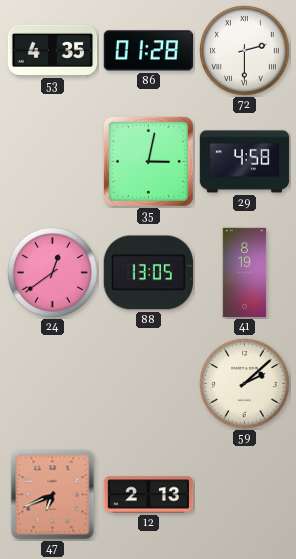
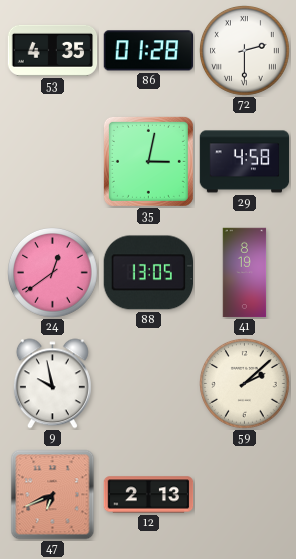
9: none -> 9:58 (52, 384)
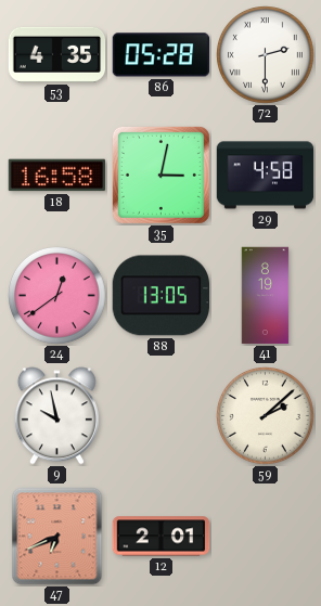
86: 01:28 -> 05:28 (162, 55)
18: none -> 16:58 (57, 176)
12: 2:13 -> 2:01 (162, 537)
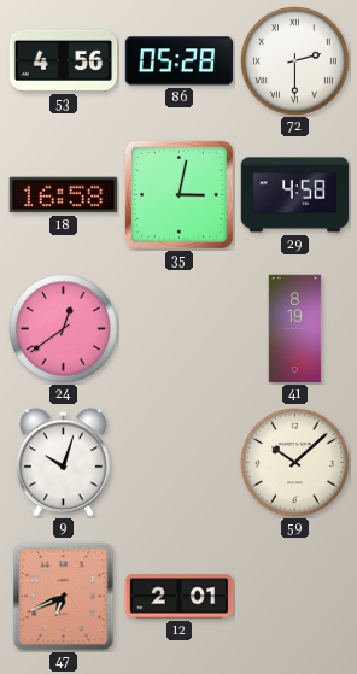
53: 4:35 -> 4:56 (64, 60)
88: 13:05 -> none (160, 296)
9: 9:58 -> 10:03 (63, 463)
59: 2:08 -> 10:08 (295, 463)
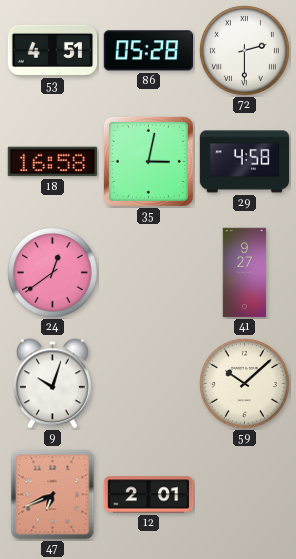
53: 4:56 -> 4:51 (53, 50)
41: 8:19 -> 9:27 (245, 273)
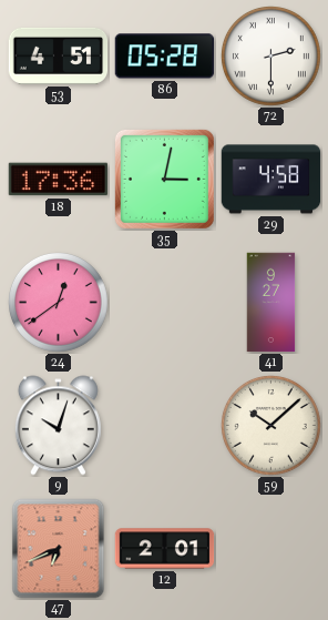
18: 16:58 -> 17:36 (59, 180)
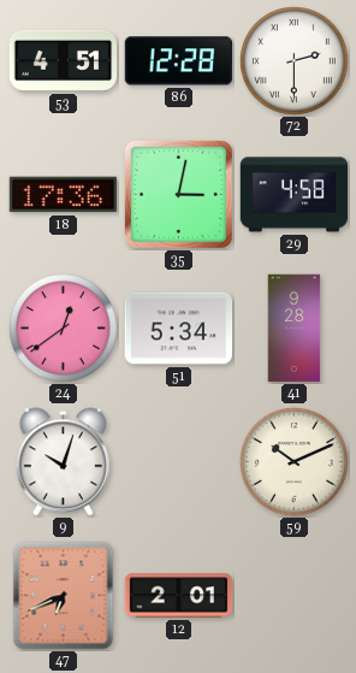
86: 05:28 -> 12:28 (179, 61)
51: none -> 5:34 (179, 329)
41: 9:27 -> 9:28 (295, 329)
59: 10:08 -> 10:11 (295, 462)
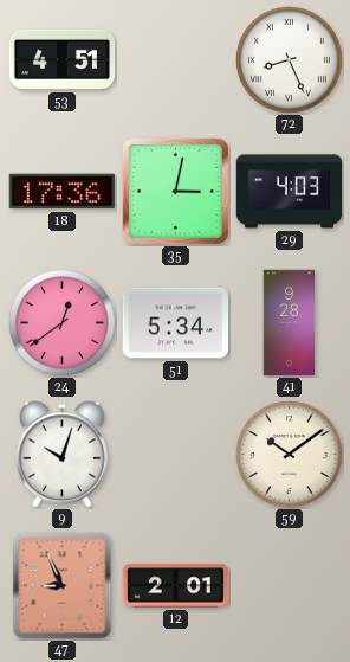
86: 12:28 -> none (179, 61)
72: 2:30 -> 8:26 (290, 60)
29: 4:58 -> 4:03 (290, 192)
59: 10:11 -> 10:09 (290, 455)
47: 6:41 -> 8:56 (63, 586)
